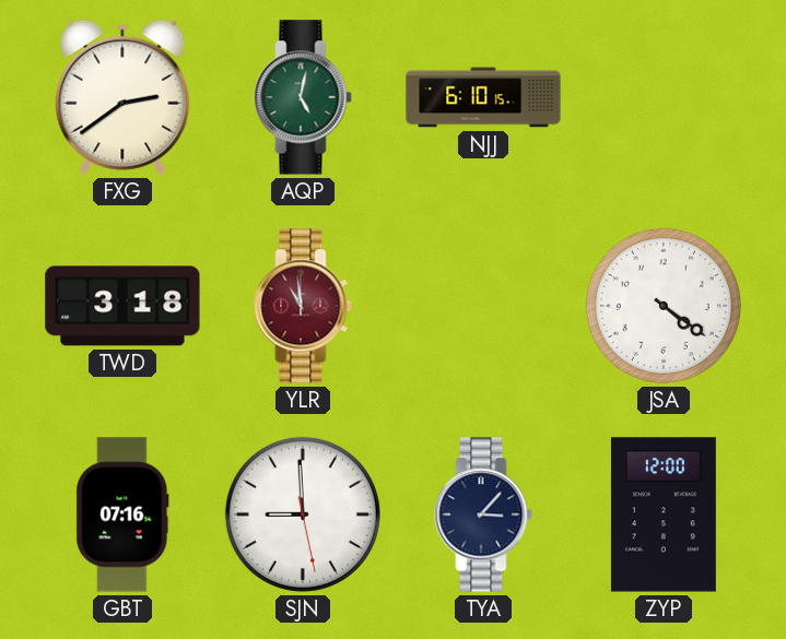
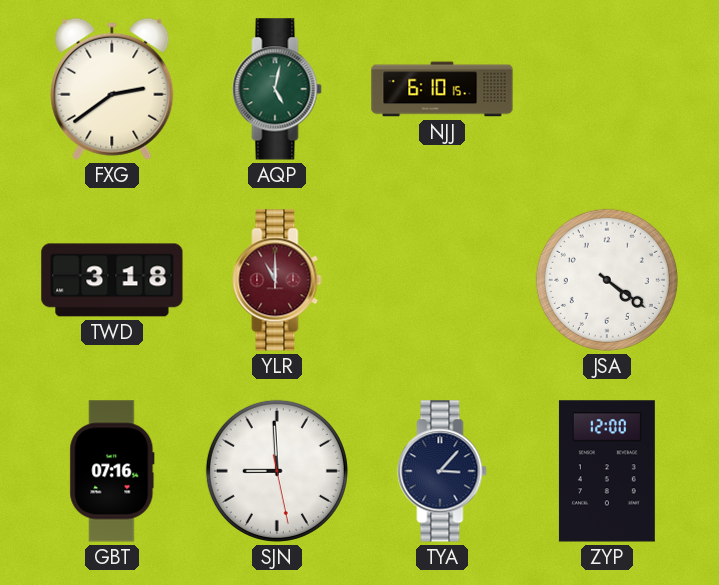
YLR: 10:59 -> 11:00 (277, 280)
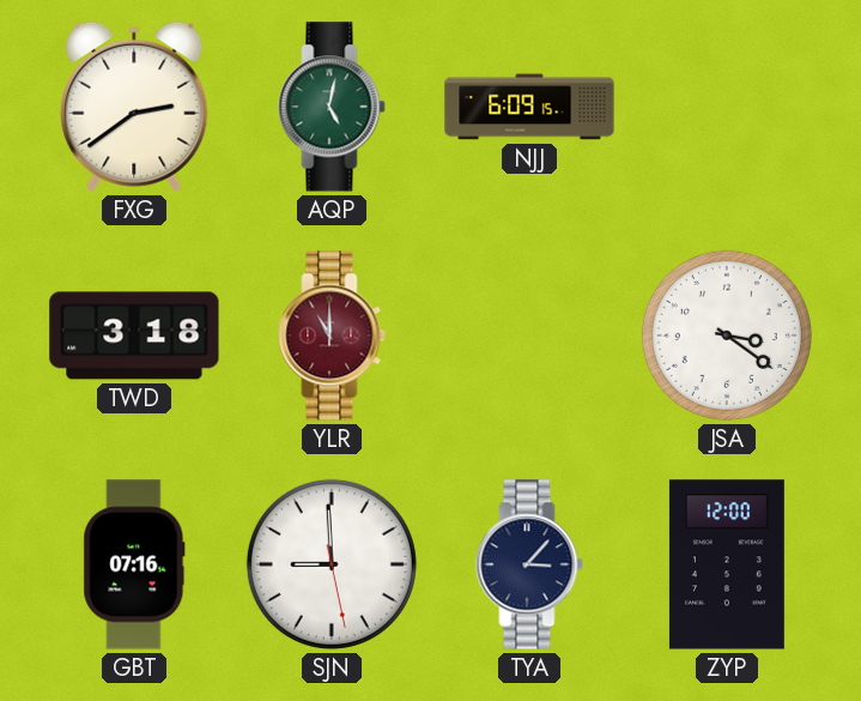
NJJ: 6:10 -> 6:09 (529, 107)
JSA: 4:21 -> 3:21 (727, 336)
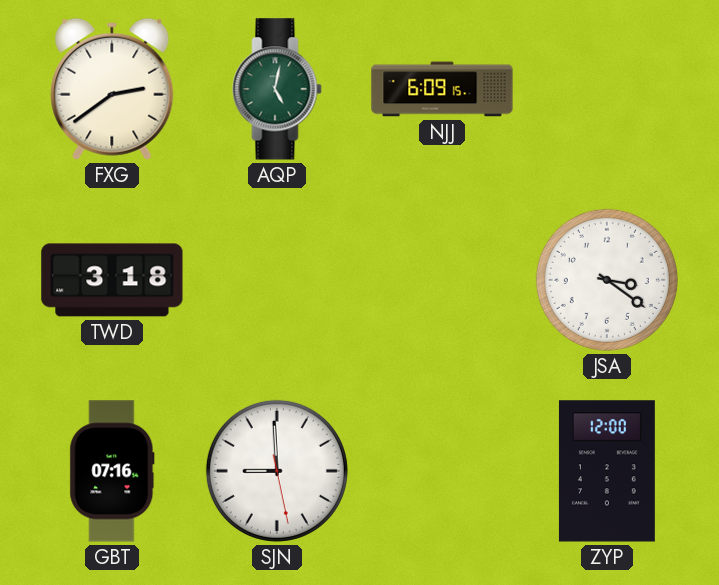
YLR: 11:00 -> none (332, 336)
TYA: 3:07 -> none (529, 564)
